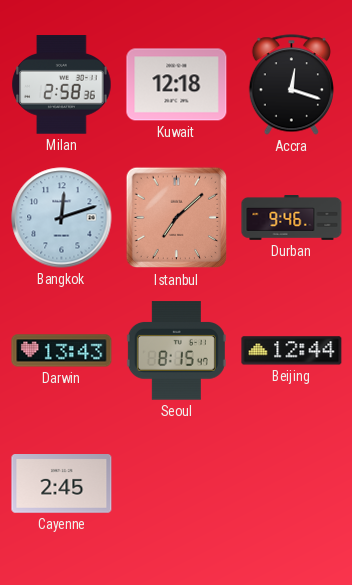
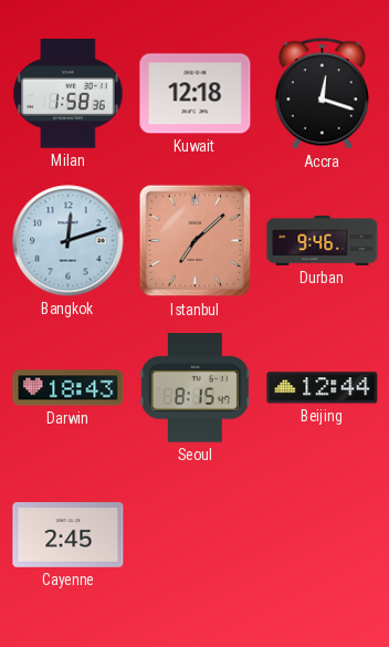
Milan: 2:58 -> 1:58 (69, 94)
Darwin: 13:43 -> 18:43 (69, 388)
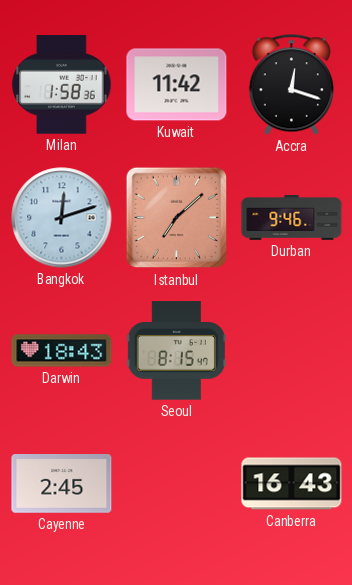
Kuwait: 12:18 -> 11:42 (177, 85)
Beijing: 12:44 -> none (323, 388)
Canberra: none -> 16:43 (292, 484)
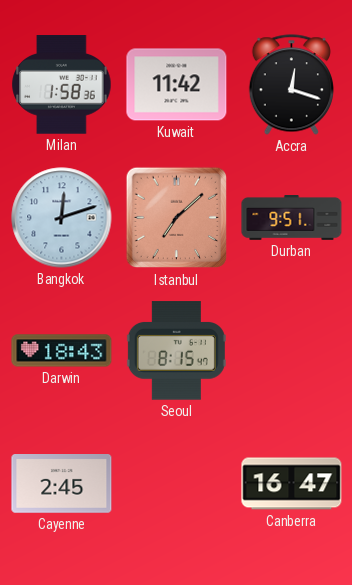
Durban: 9:46 -> 9:51 (292, 218)
Canberra: 16:43 -> 16:47 (292, 484)
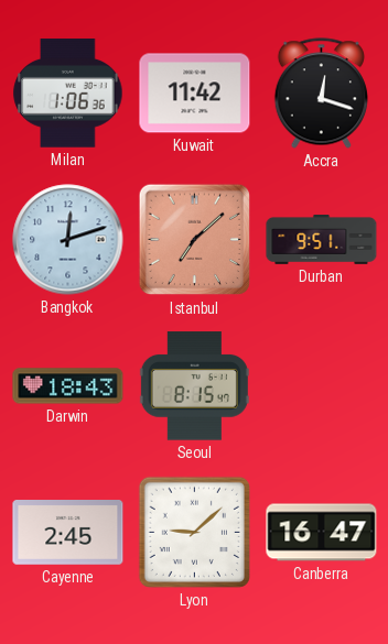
Milan: 1:58 -> 1:06 (68, 94)
Lyon: none -> 9:08 (194, 532)
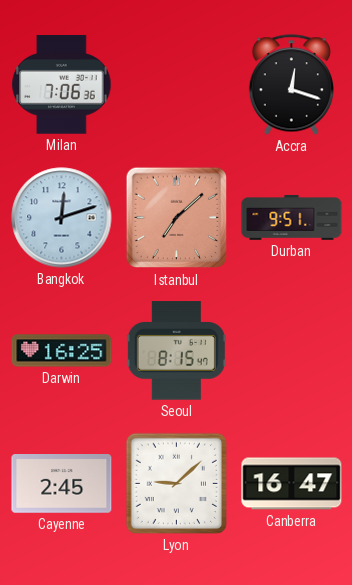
Milan: 1:06 -> 7:06 (62, 85)
Kuwait: 11:42 -> none (195, 94)
Darwin: 18:43 -> 16:25 (62, 351)
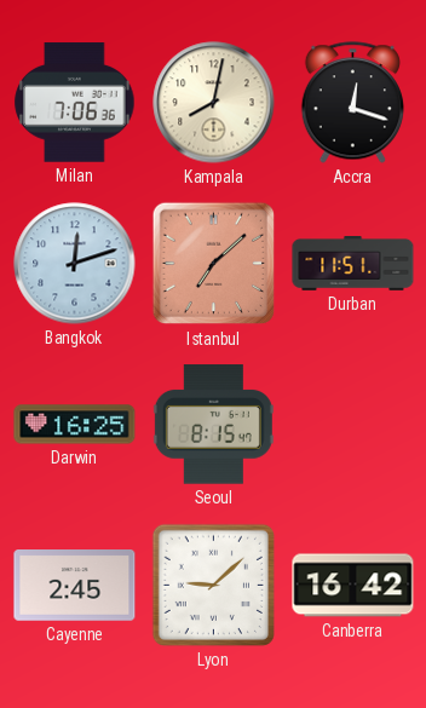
Kampala: none -> 8:02 (214, 103)
Durban: 9:51 -> 11:51 (353, 264)
Canberra: 16:47 -> 16:42 (353, 586)
